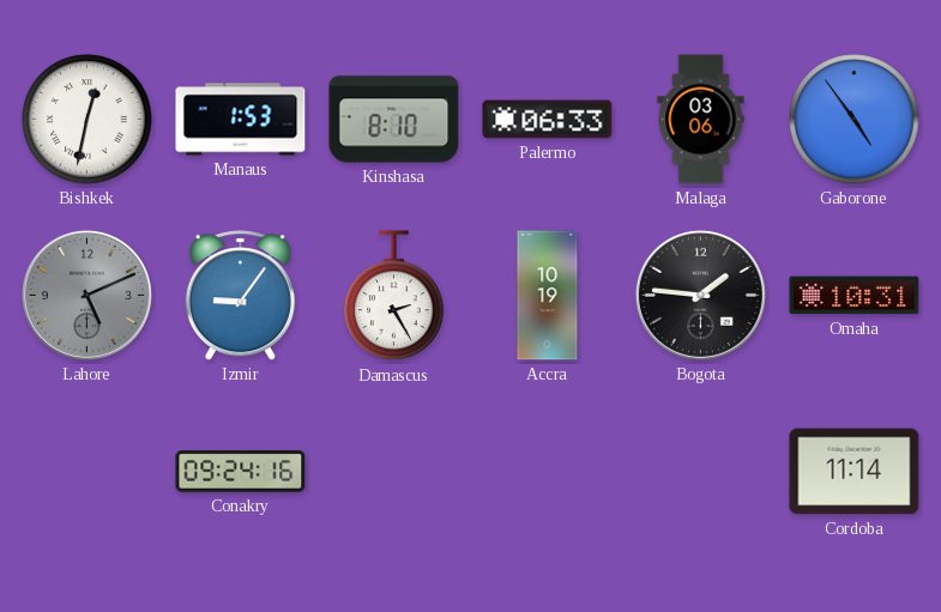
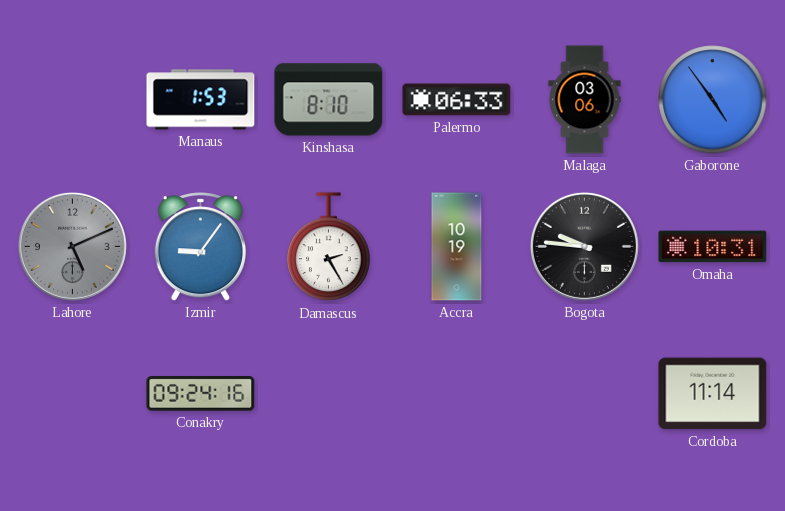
Bishkek: 12:32 -> none (88, 120)
Bogota: 1:46 -> 9:46 (584, 246)
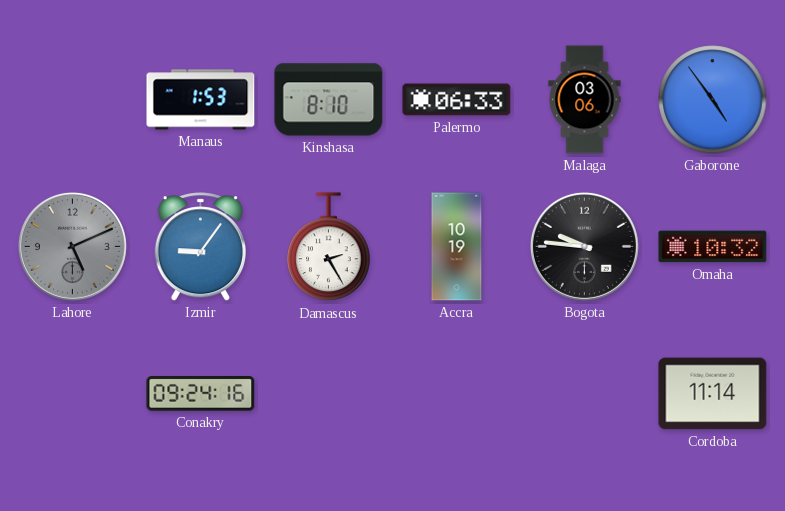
Omaha: 10:31 -> 10:32 (713, 247)
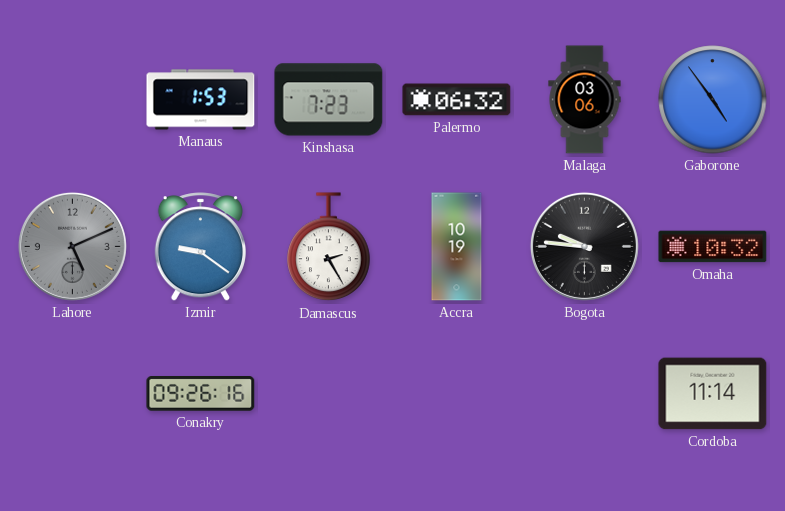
Kinshasa: 8:10 -> 7:23 (329, 100)
Palermo: 06:33 -> 06:32 (457, 100)
Izmir: 9:06 -> 9:21 (200, 247)
Conakry: 09:24 -> 09:26 (201, 394)
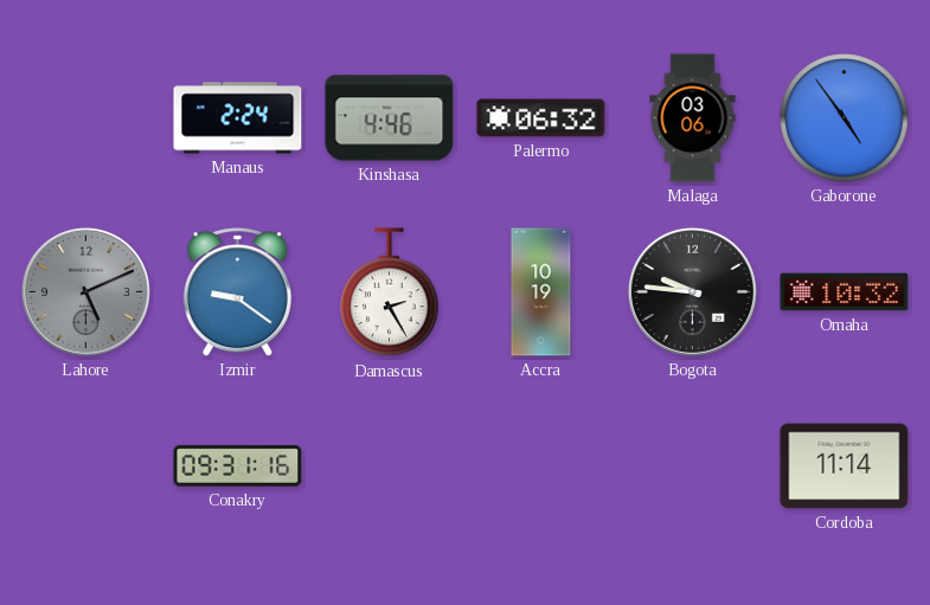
Manaus: 1:53 -> 2:24 (238, 118)
Kinshasa: 7:23 -> 4:46 (390, 118)
Conakry: 09:26 -> 09:31 (238, 466)
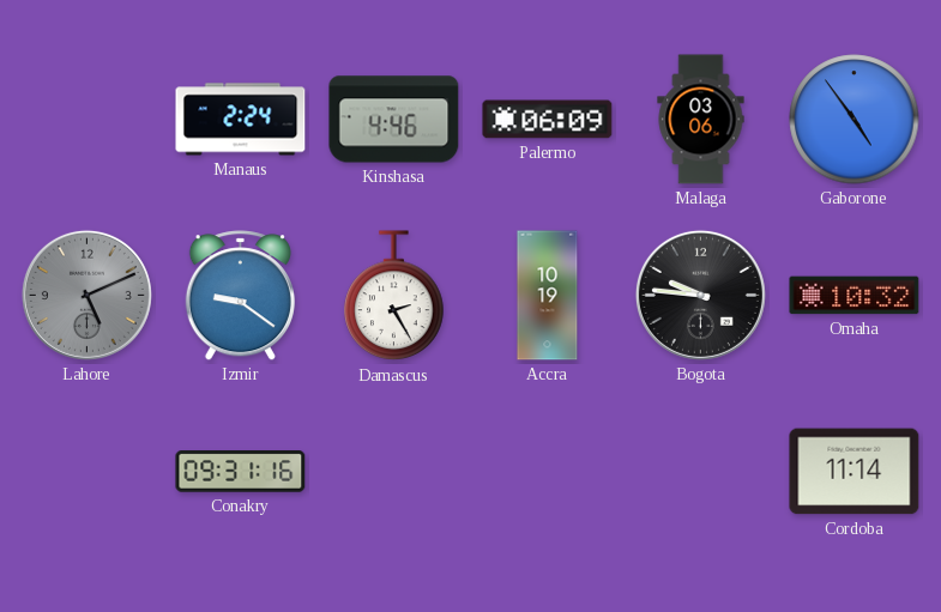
Palermo: 06:32 -> 06:09 (548, 120)
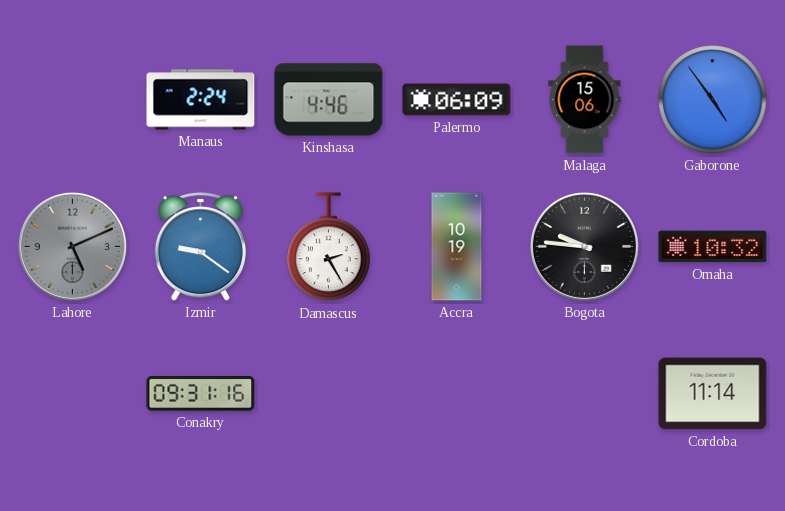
Malaga: 03:06 -> 15:06 (585, 100)
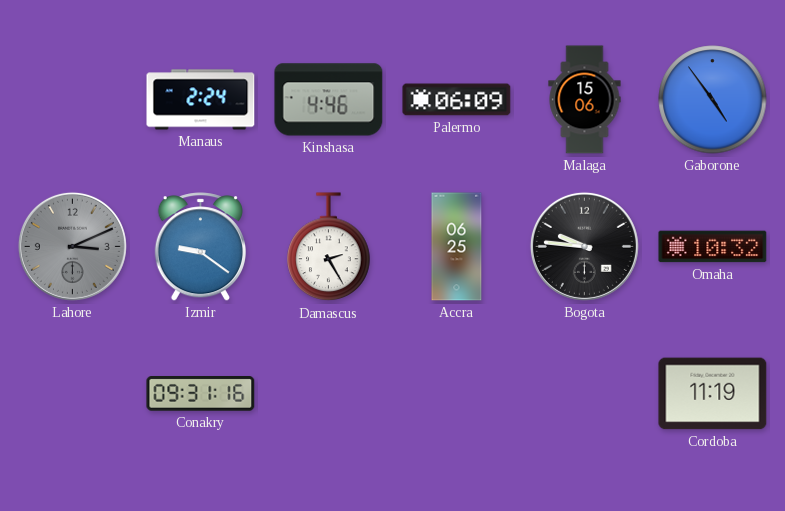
Lahore: 5:11 -> 3:11 (72, 246)
Accra: 10:19 -> 06:25 (457, 247)
Cordoba: 11:14 -> 11:19 (713, 394)
